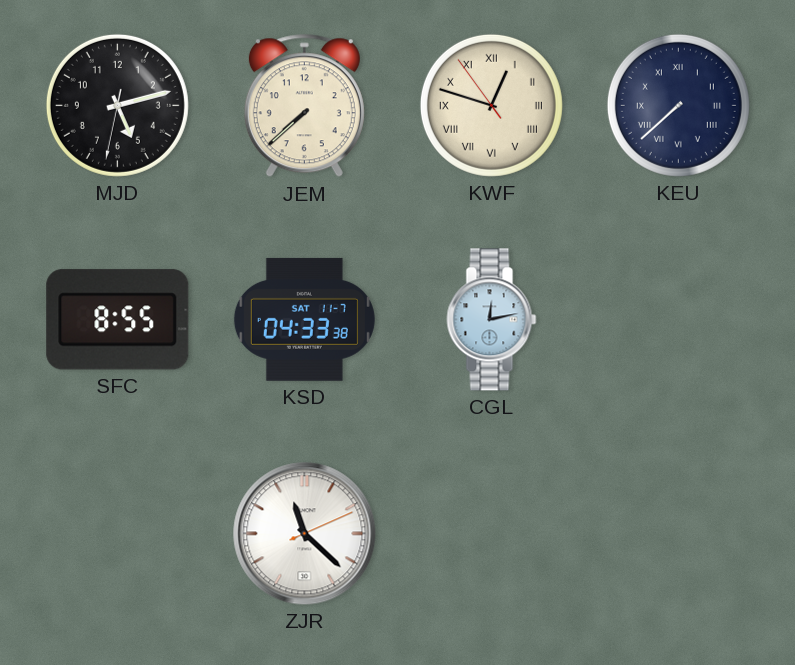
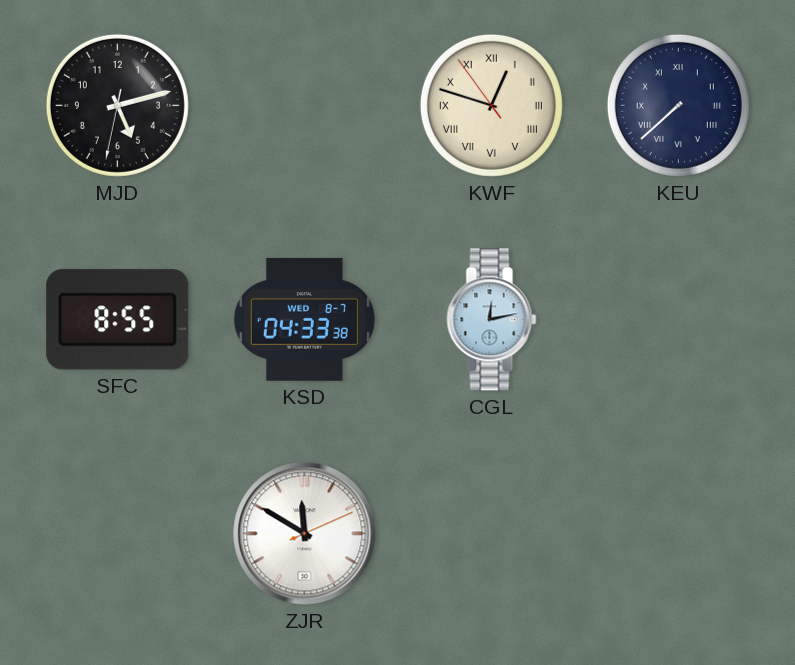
JEM: 7:38 -> none (304, 106)
KSD date: SAT 11-7 -> WED 8-7 (304, 319)
ZJR: 11:22 -> 11:50 (305, 534)
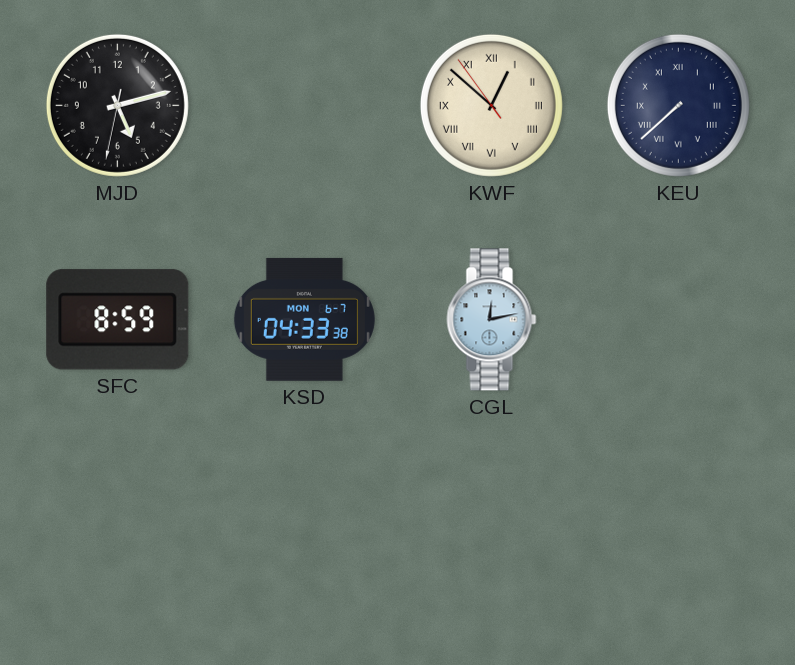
KWF: 12:47 -> 12:51 (491, 105)
SFC: 8:55 -> 8:59 (118, 320)
KSD date: WED 8-7 -> MON 6-7 (304, 319)
ZJR: 11:50 -> none (305, 534)
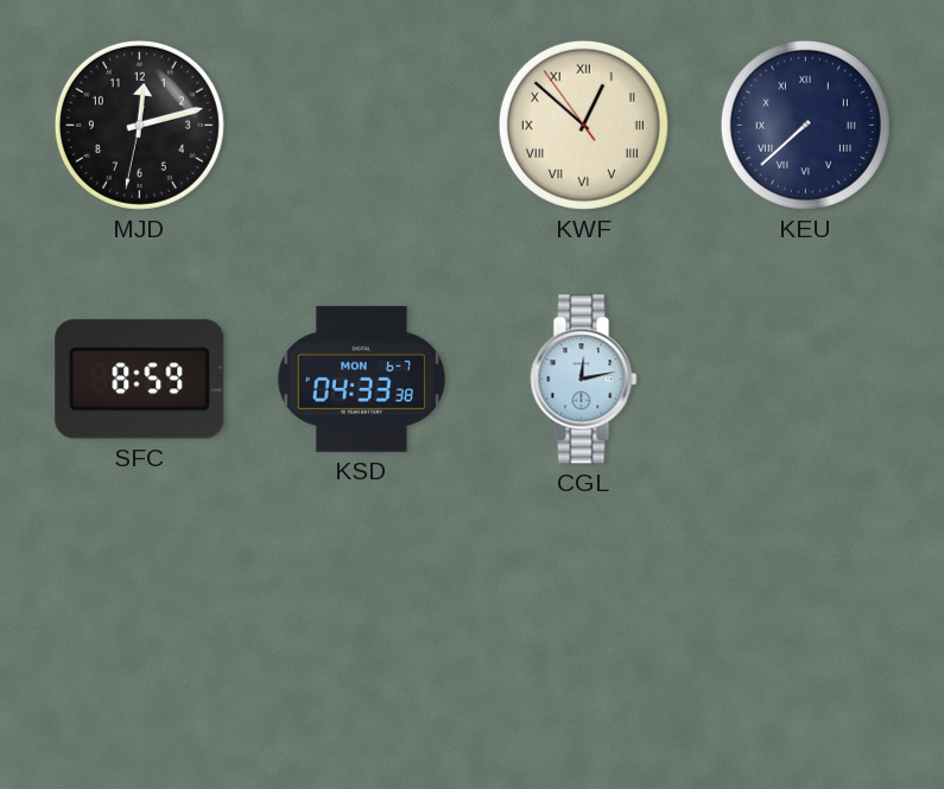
MJD: 5:12 -> 12:12 (139, 125)
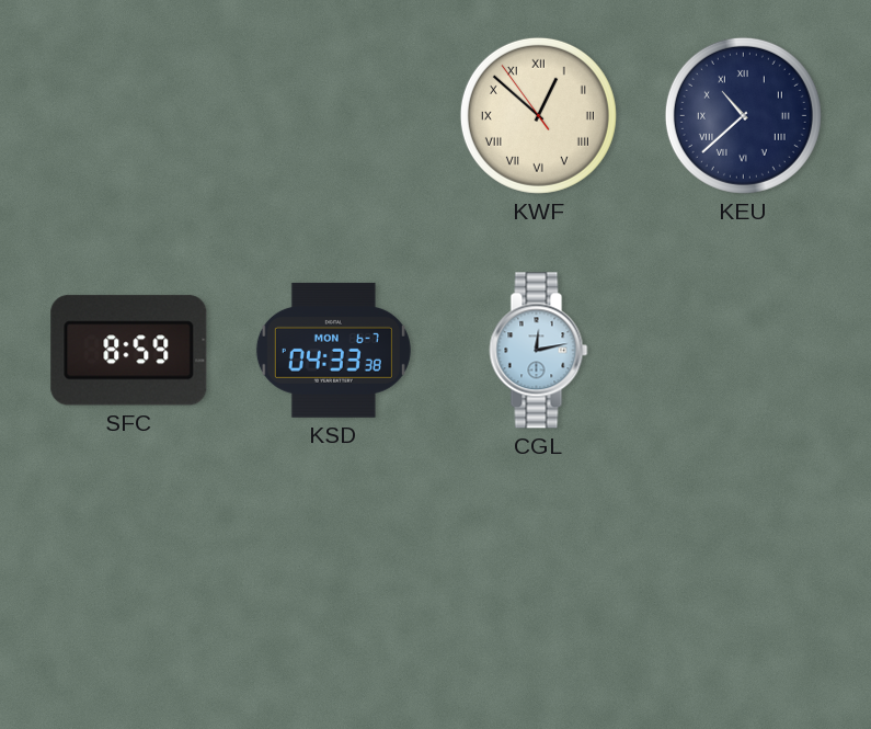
MJD: 12:12 -> none (139, 125)
KEU: 7:38 -> 10:38 (743, 115)
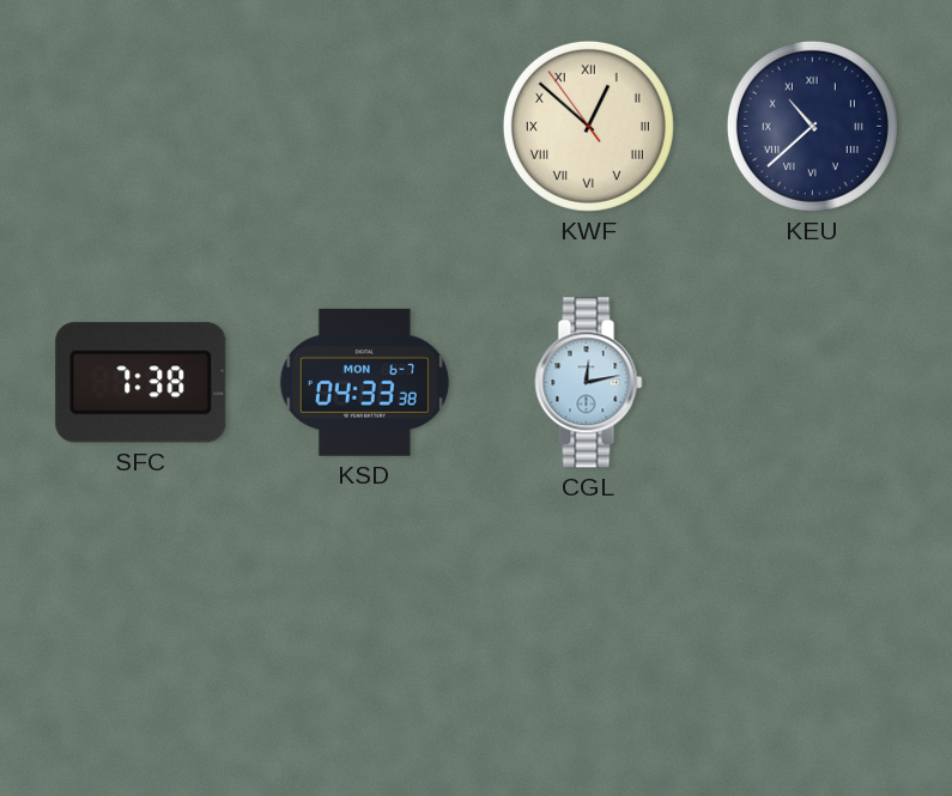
SFC: 8:59 -> 7:38 (141, 383)
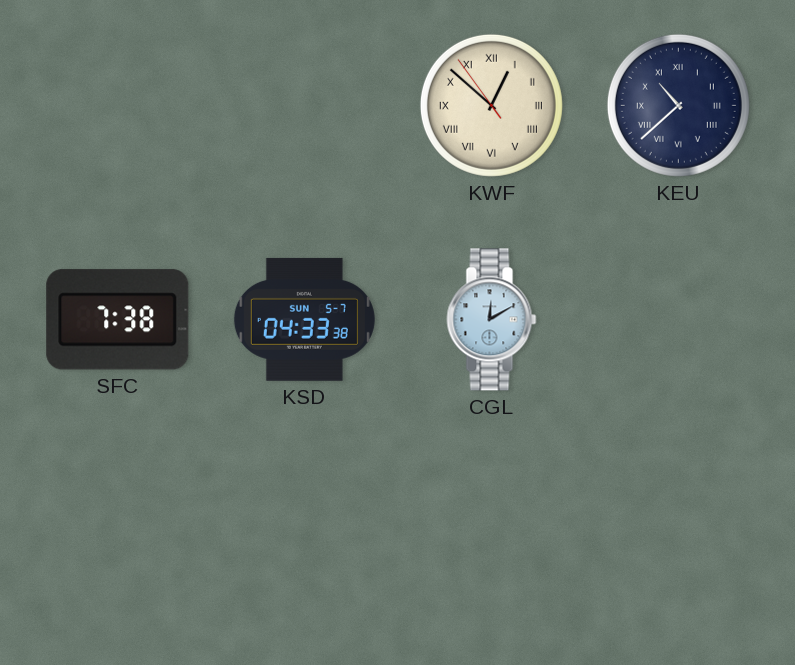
KSD date: MON 6-7 -> SUN 5-7 (304, 319)
CGL: 12:13 -> 12:10 (492, 320)
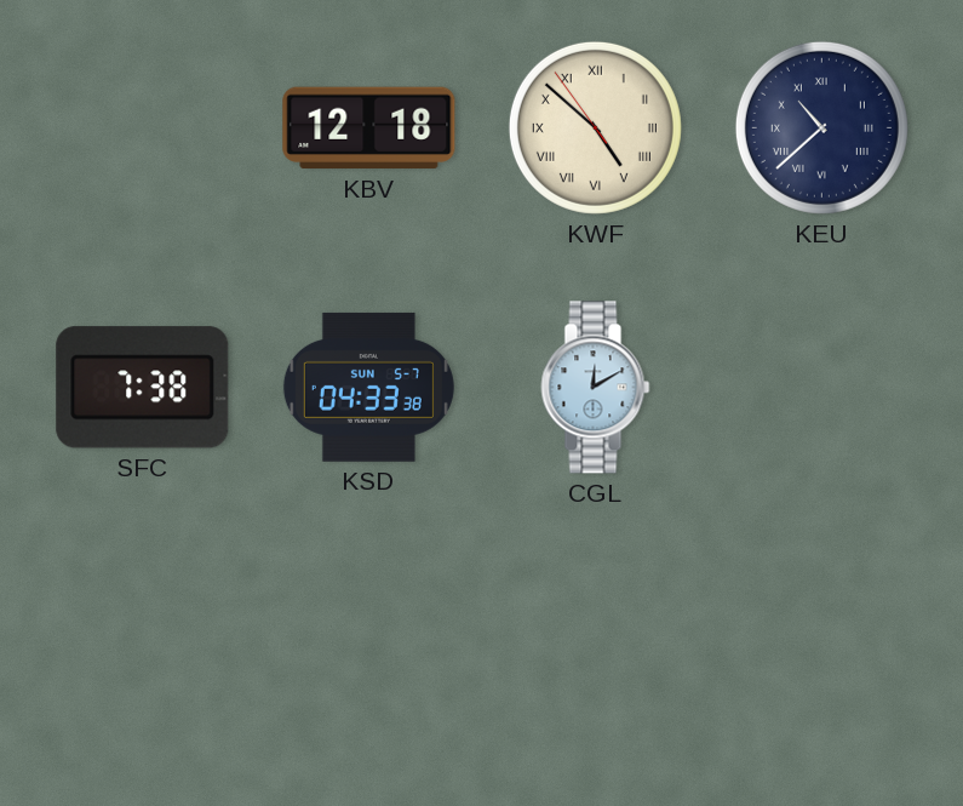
KBV: none -> 12:18 (369, 128)
KWF: 12:51 -> 4:51 (595, 127)
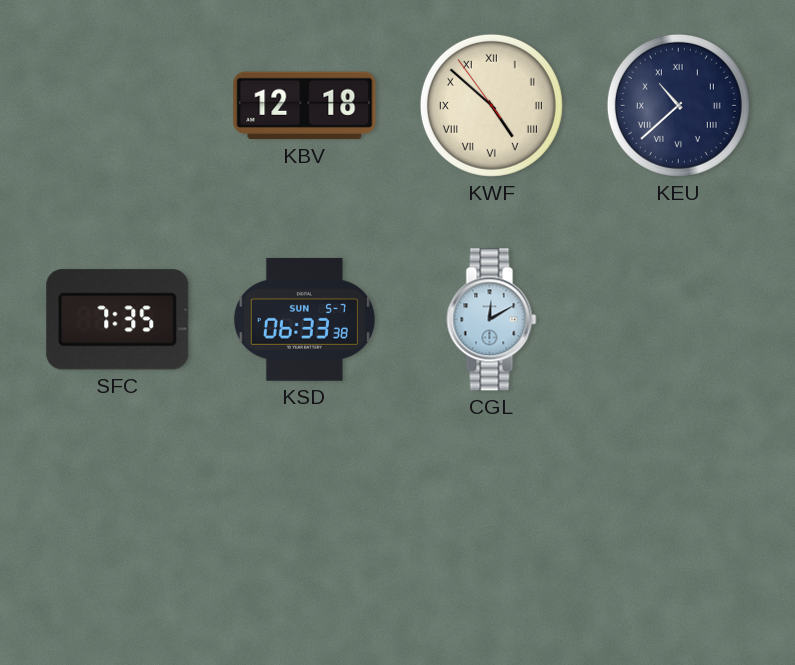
SFC: 7:38 -> 7:35 (118, 320)
KSD: 04:33 -> 06:33 (304, 319)
